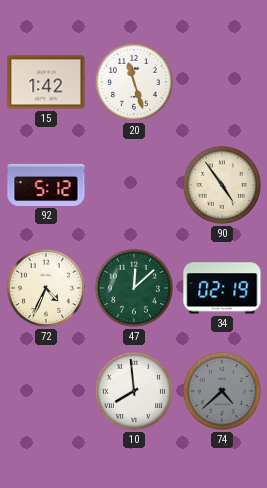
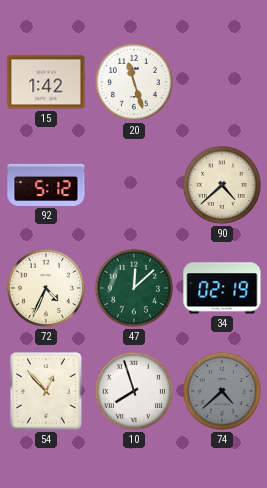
90: 4:54 -> 4:38 (222, 185)
54: none -> 12:53 (46, 391)
10: 7:59 -> 7:57 (134, 391)
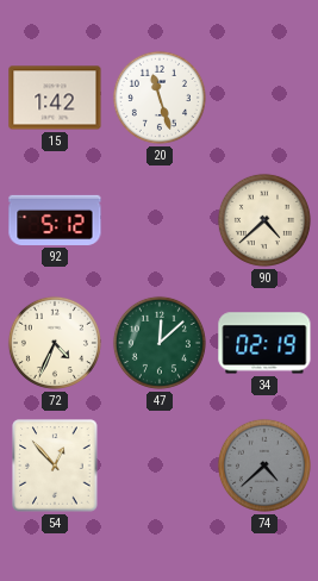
10: 7:57 -> none (134, 391)
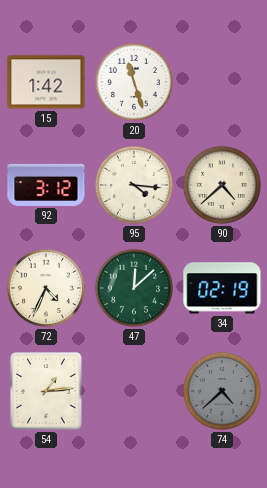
92: 5:12 -> 3:12 (46, 185)
95: none -> 4:16 (134, 185)
54: 12:53 -> 1:14 (46, 391)
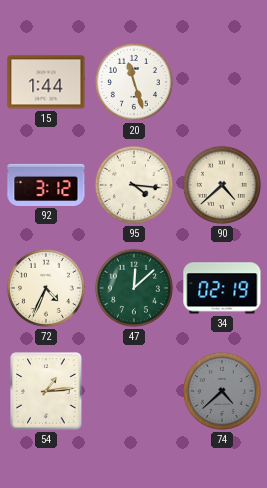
15: 1:42 -> 1:44 (46, 82)
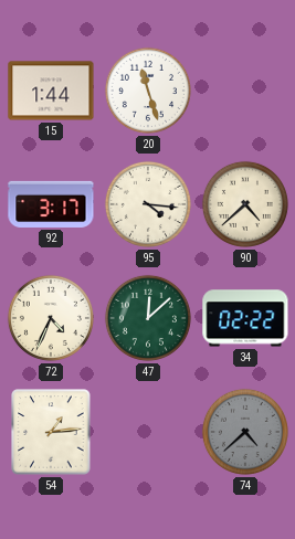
92: 3:12 -> 3:17 (51, 204)
34: 02:19 -> 02:22 (245, 318)
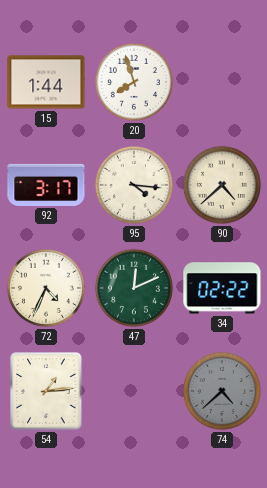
20: 11:27 -> 7:57 (134, 82)
47: 12:08 -> 12:11 (134, 288)
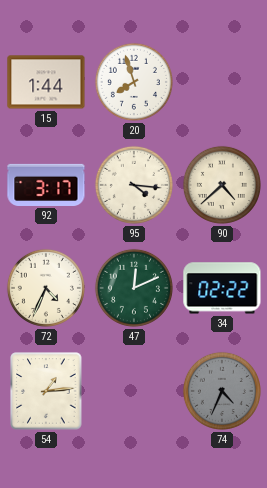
74: 4:38 -> 4:34 (222, 391)
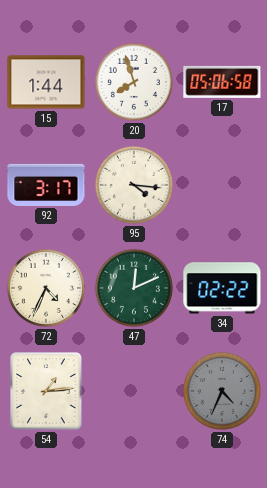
17: none -> 05:06 (222, 82)
90: 4:38 -> none (222, 185)
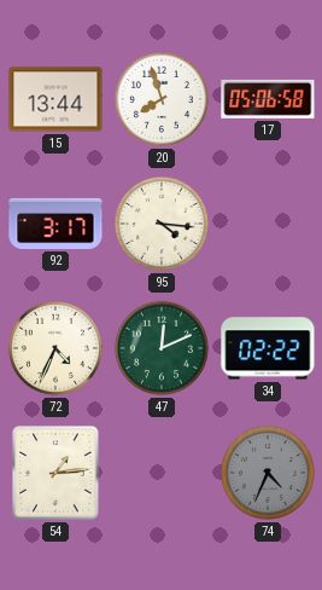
15: 1:44 -> 13:44 (55, 99)
